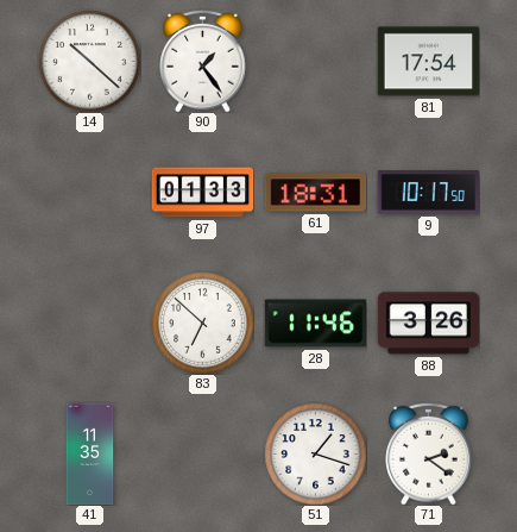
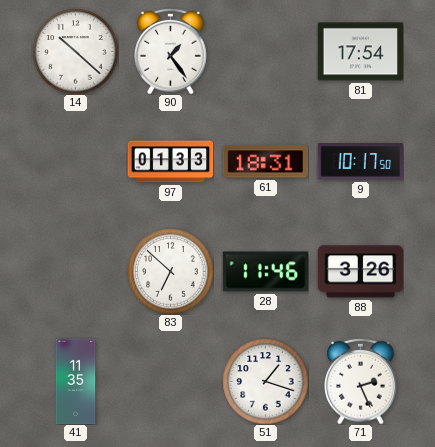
71: 2:21 -> 2:26 (361, 381)
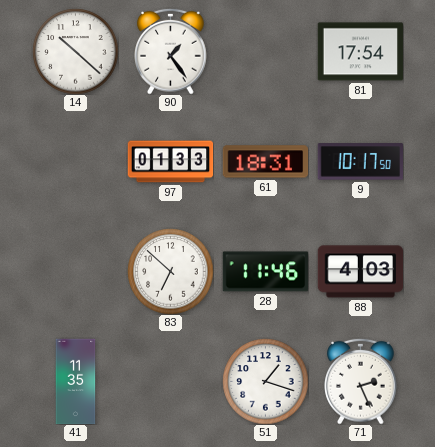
88: 3:26 -> 4:03 (360, 272)
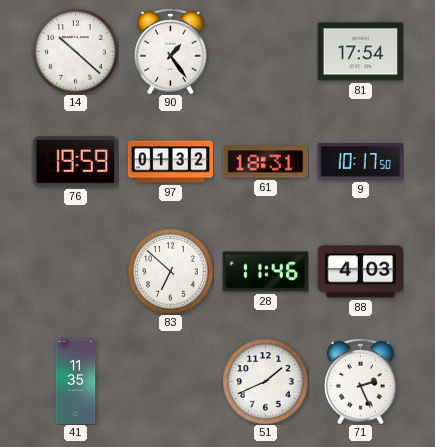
76: none -> 19:59 (75, 161)
97: 01:33 -> 01:32 (170, 162)
51: 1:18 -> 1:41 (265, 381)
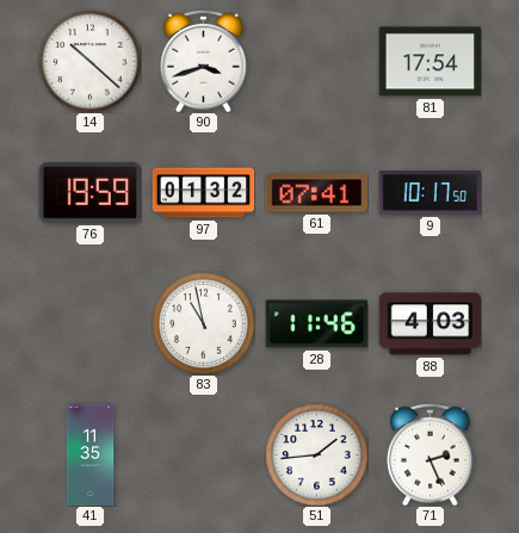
90: 1:24 -> 3:42 (204, 61)
61: 18:31 -> 07:41 (316, 193)
83: 6:52 -> 10:58 (203, 323)
51: 1:41 -> 1:44 (316, 454)
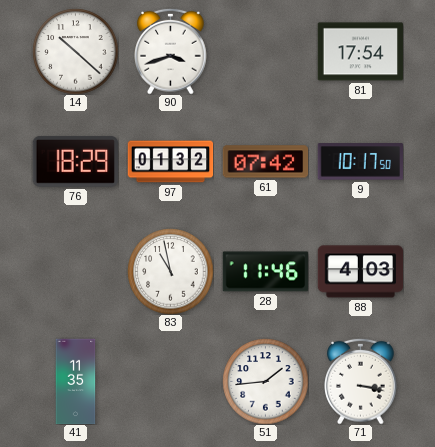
76: 19:59 -> 18:29 (75, 161)
61: 07:41 -> 07:42 (265, 162)
71: 2:26 -> 3:17 (361, 381)
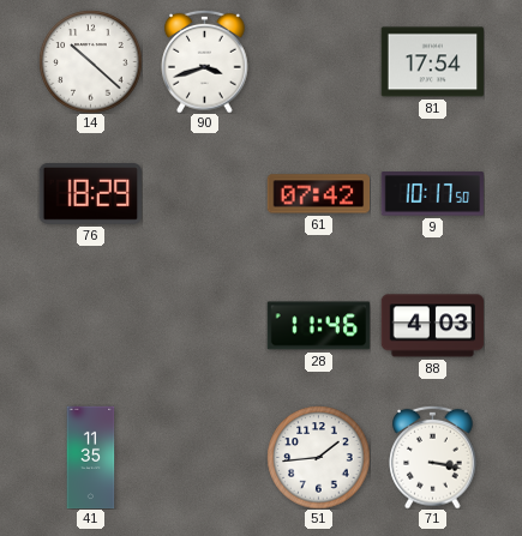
97: 01:32 -> none (170, 162)
83: 10:58 -> none (170, 271)
